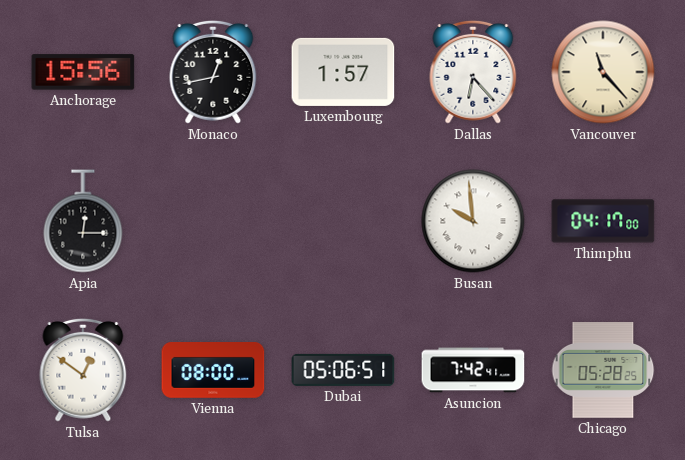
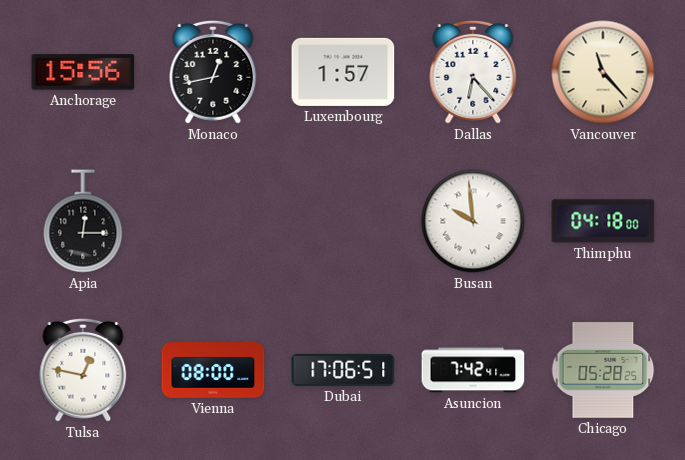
Thimphu: 04:17 -> 04:18 (603, 221)
Tulsa: 12:51 -> 12:47 (83, 370)
Dubai: 05:06 -> 17:06 (343, 370)
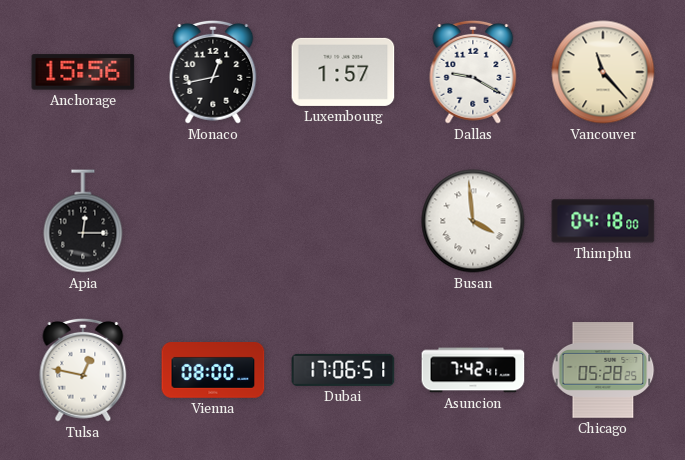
Dallas: 6:23 -> 9:20 (473, 72)
Busan: 9:59 -> 3:59 (473, 221)
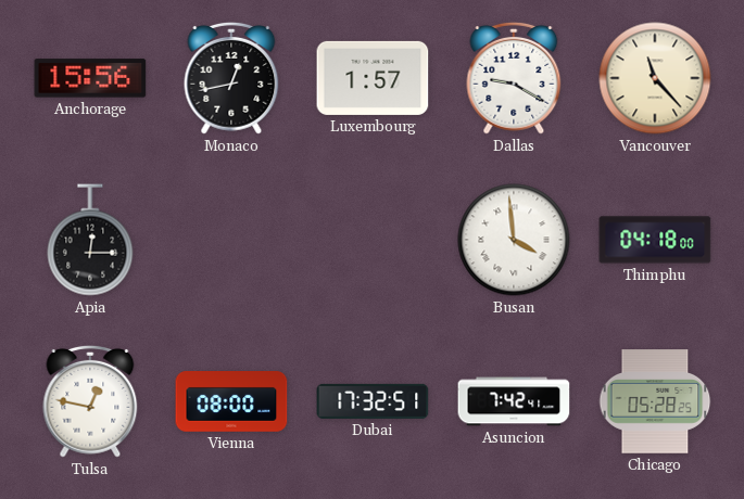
Dubai: 17:06 -> 17:32 (373, 401)
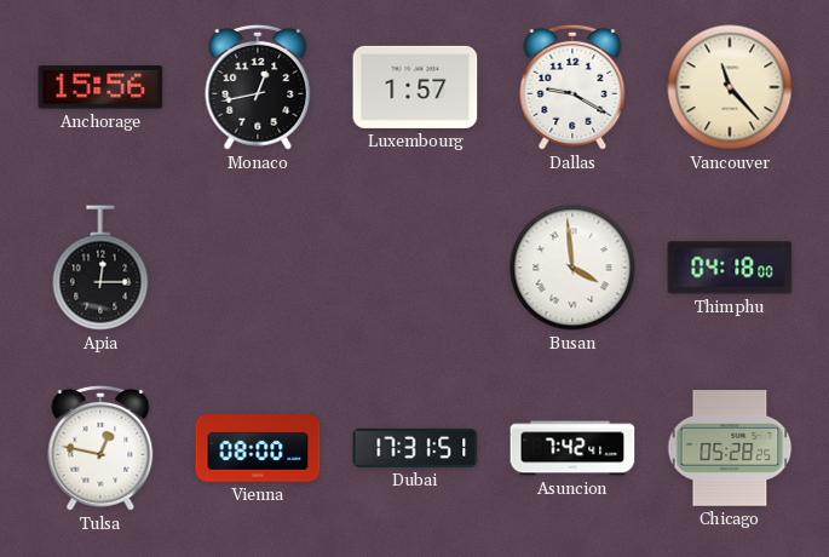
Dubai: 17:32 -> 17:31 (415, 448)
